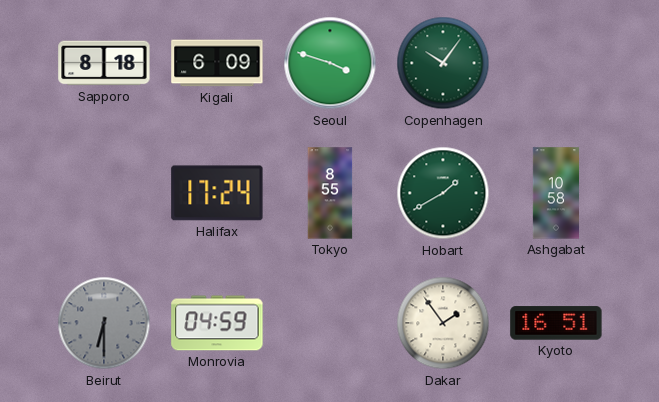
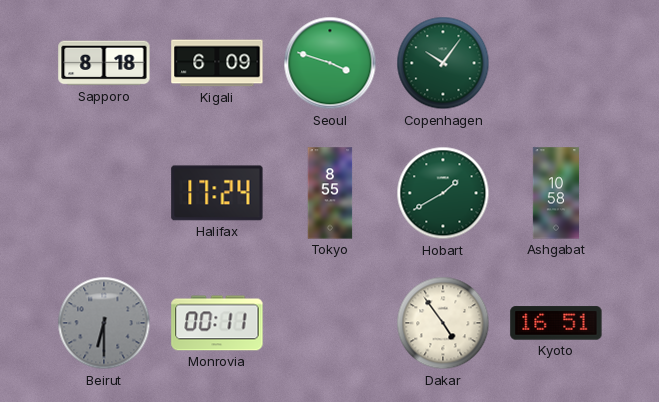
Monrovia: 04:59 -> 00:11 (217, 323)
Dakar: 1:54 -> 4:54 (443, 323)
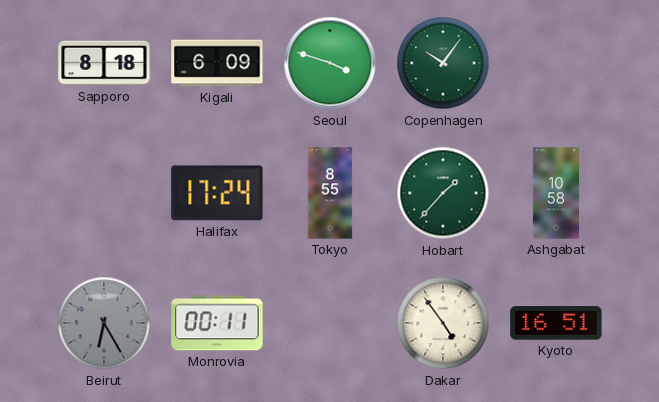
Hobart: 1:40 -> 1:37 (443, 193)
Beirut: 6:30 -> 6:25 (104, 323)
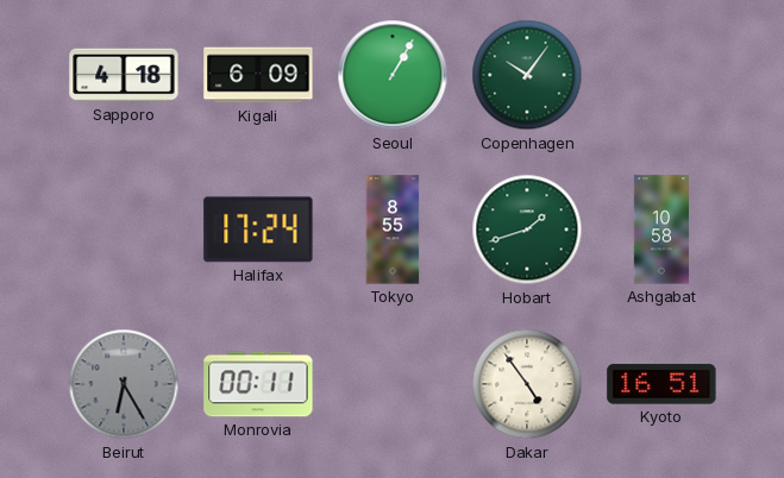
Sapporo: 8:18 -> 4:18 (124, 75)
Seoul: 3:48 -> 1:05 (393, 75)
Hobart: 1:37 -> 1:42 (527, 229)
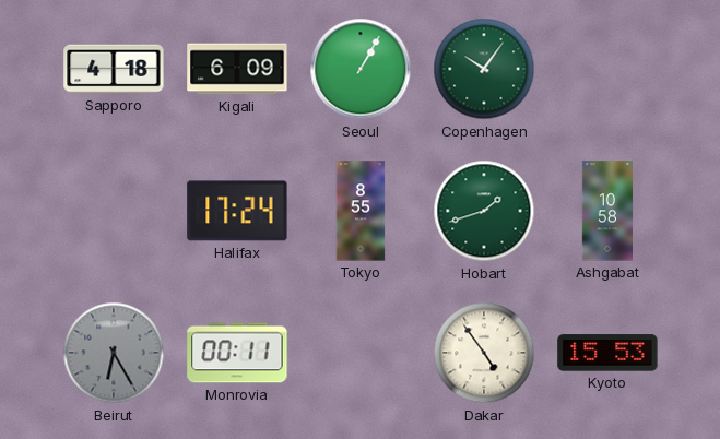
Kyoto: 16:51 -> 15:53 (607, 353)
